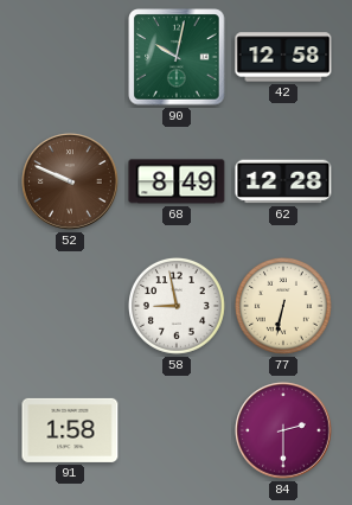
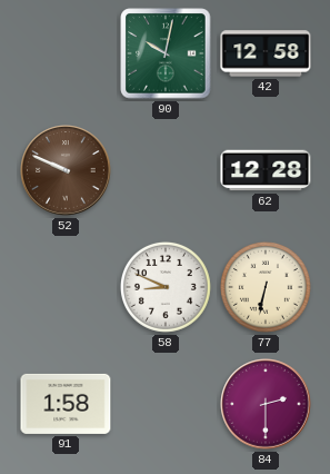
68: 8:49 -> none (177, 181)
58: 8:58 -> 8:49 (166, 287)
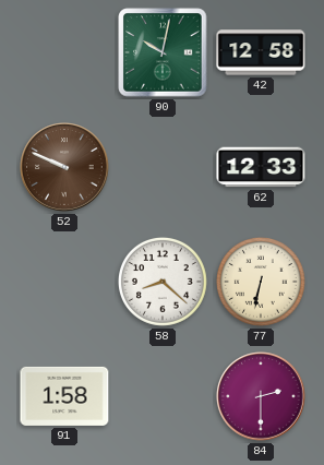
62: 12:28 -> 12:33 (261, 167)
58: 8:49 -> 8:22 (163, 282)
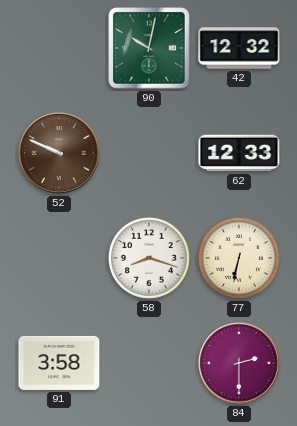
42: 12:58 -> 12:32 (239, 48)
58: 8:22 -> 8:18 (149, 258)
91: 1:58 -> 3:58 (59, 363)
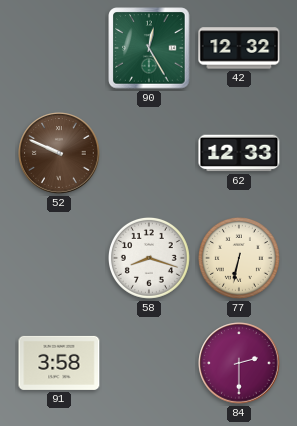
90: 10:02 -> 12:25 (149, 48)
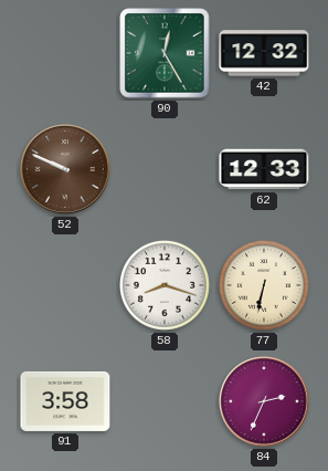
84: 2:30 -> 2:34 (264, 401)
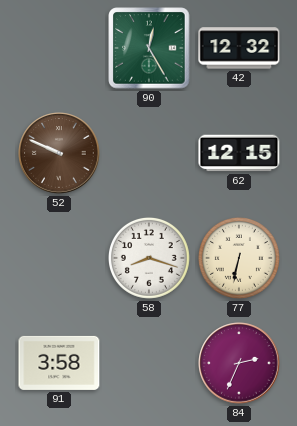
62: 12:33 -> 12:15 (239, 153)
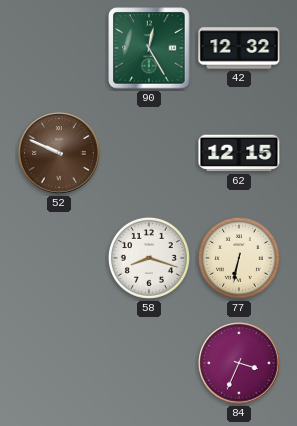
91: 3:58 -> none (59, 363)
84: 2:34 -> 3:34 (239, 363)
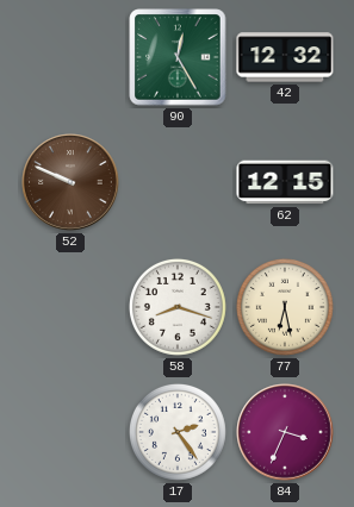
77: 6:32 -> 6:28 (285, 307)
17: none -> 2:24 (178, 432)
